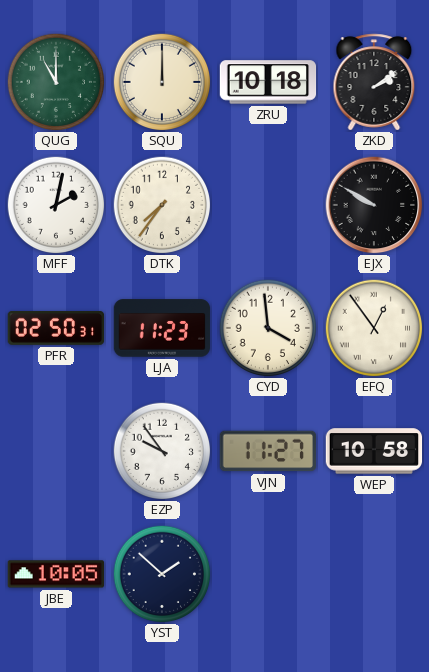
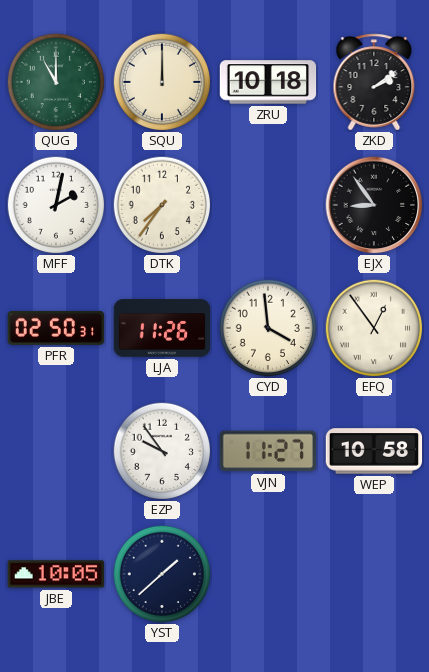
EJX: 9:50 -> 8:54 (374, 205)
LJA: 11:23 -> 11:26 (162, 328)
YST: 1:52 -> 1:38 (162, 574)
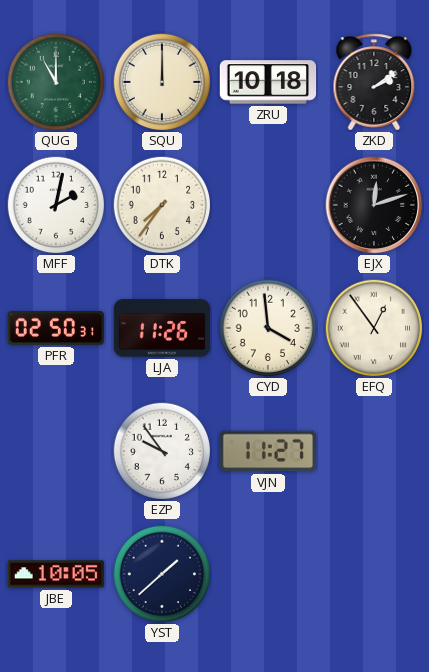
EJX: 8:54 -> 12:12 (374, 205)
WEP: 10:58 -> none (374, 451)
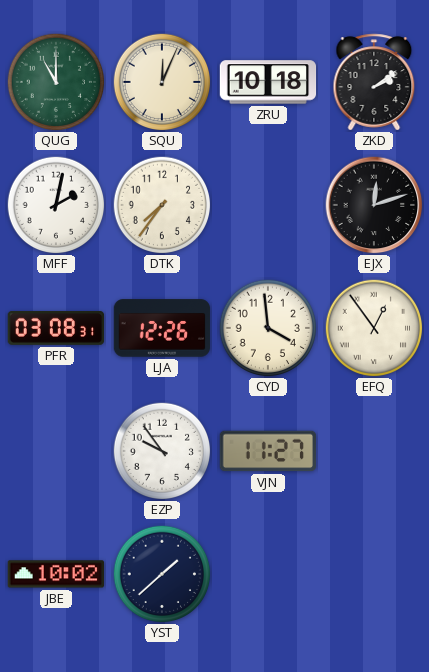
SQU: 12:00 -> 12:04 (162, 82)
PFR: 02:50 -> 03:08 (56, 328)
LJA: 11:26 -> 12:26 (162, 328)
JBE: 10:05 -> 10:02 (56, 574)
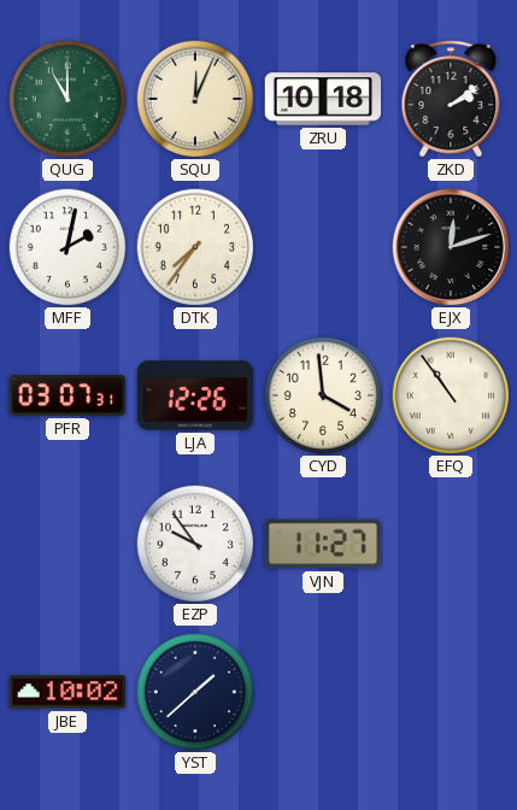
PFR: 03:08 -> 03:07 (67, 395)
EFQ: 12:54 -> 10:54 (451, 395)
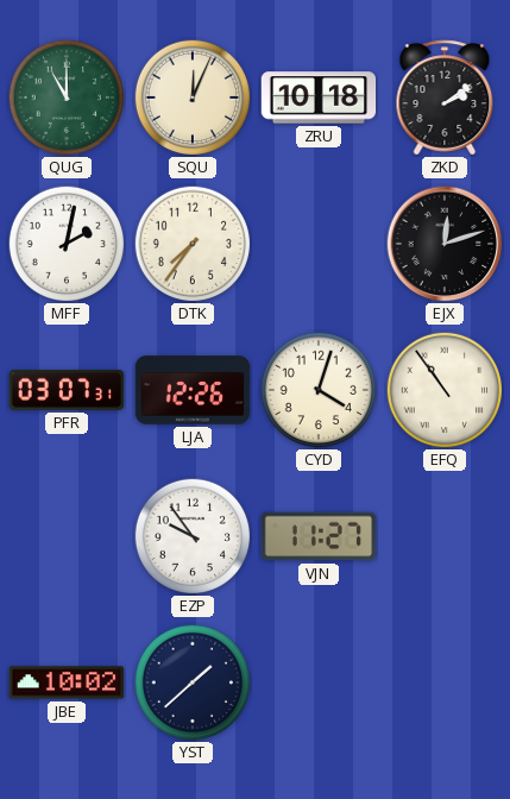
CYD: 3:59 -> 4:03 (319, 390)
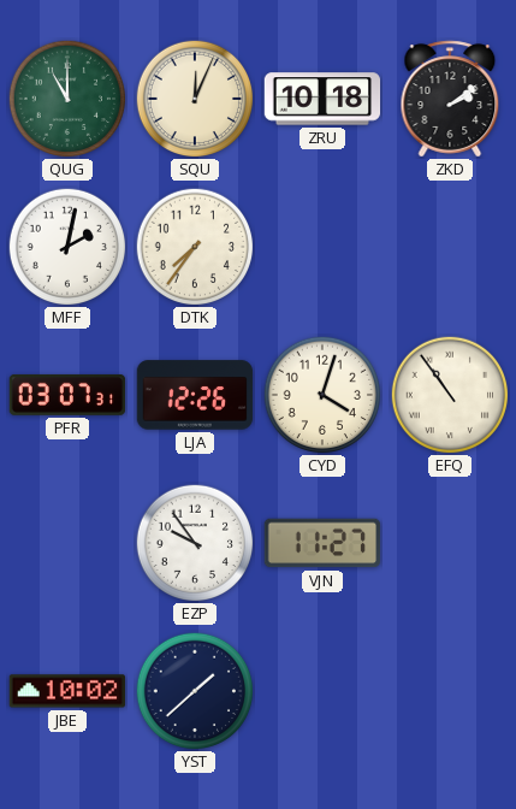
EJX: 12:12 -> none (445, 244)
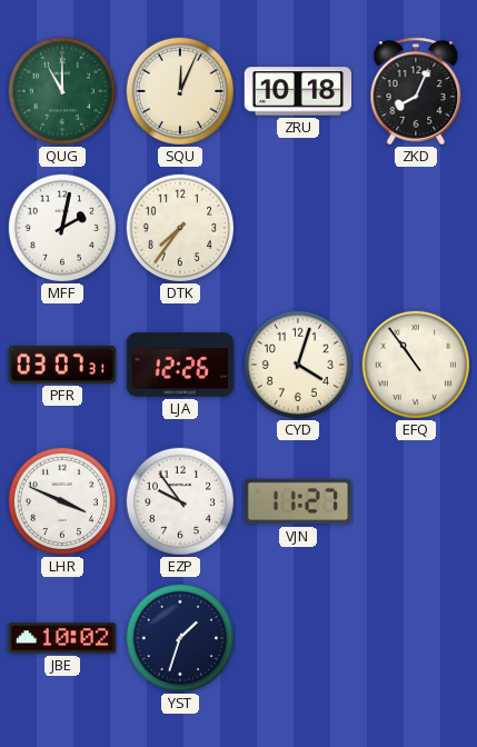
ZKD: 2:09 -> 8:04 (416, 91)
LHR: none -> 3:49 (62, 501)
YST: 1:38 -> 1:33 (180, 638)
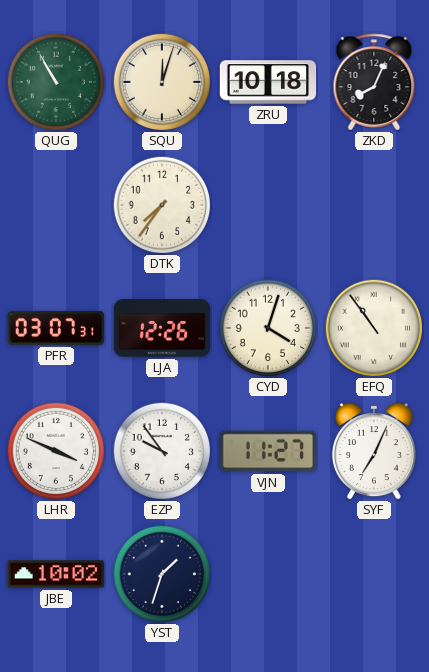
QUG: 11:00 -> 10:55 (56, 82)
SQU: 12:04 -> 12:03 (162, 82)
MFF: 2:02 -> none (62, 228)
SYF: none -> 7:04 (374, 451)
